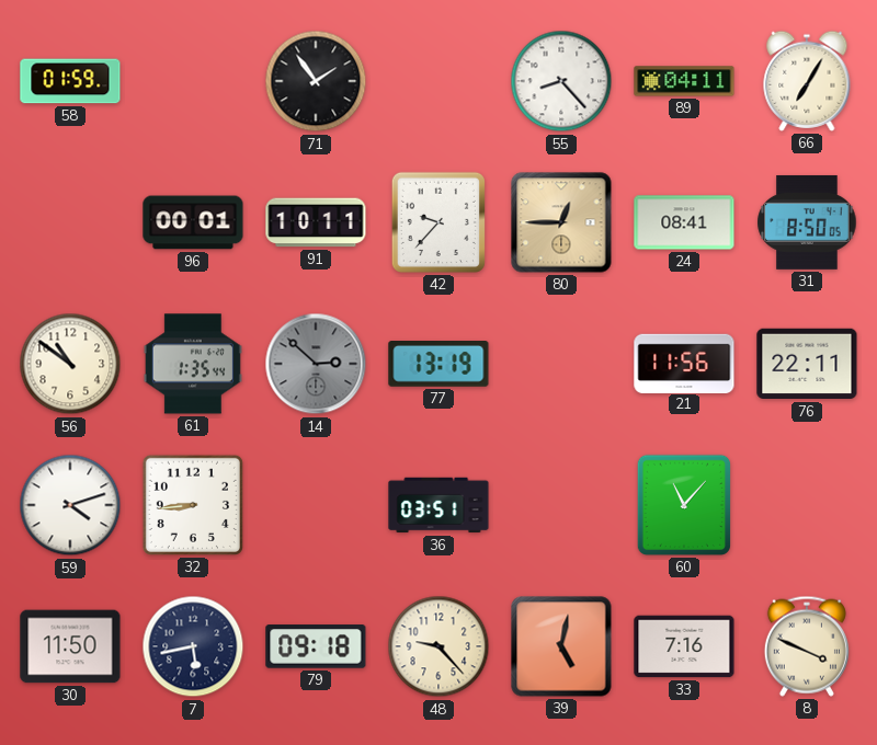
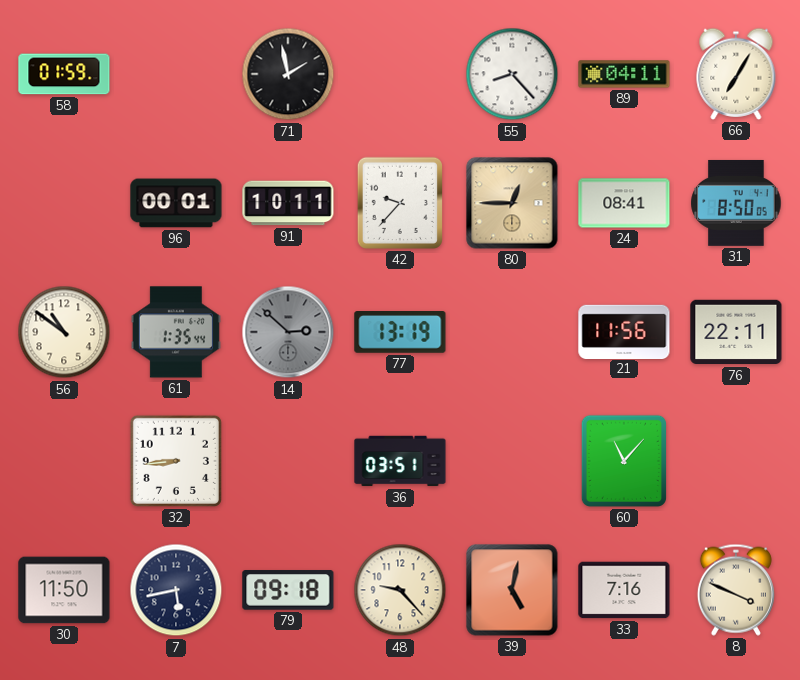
71: 1:54 -> 1:58 (288, 74)
59: 4:12 -> none (70, 505)
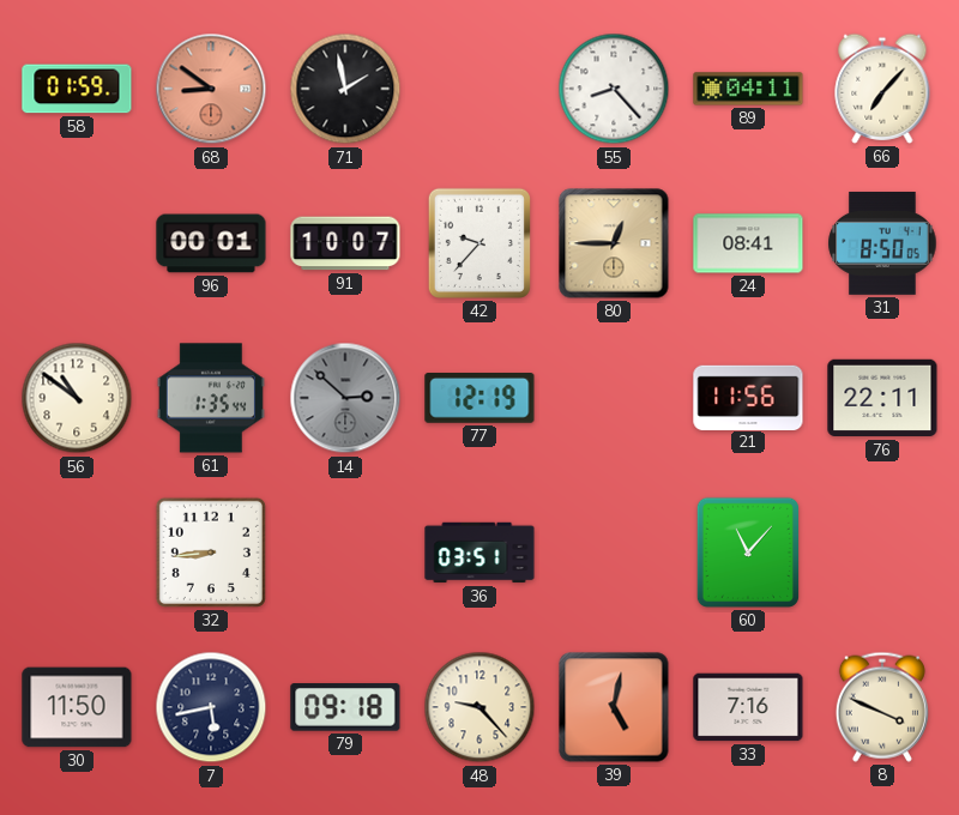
68: none -> 8:51 (211, 89)
66: 7:05 -> 7:07 (882, 89)
91: 10:11 -> 10:07 (345, 243)
77: 13:19 -> 12:19 (479, 399)
